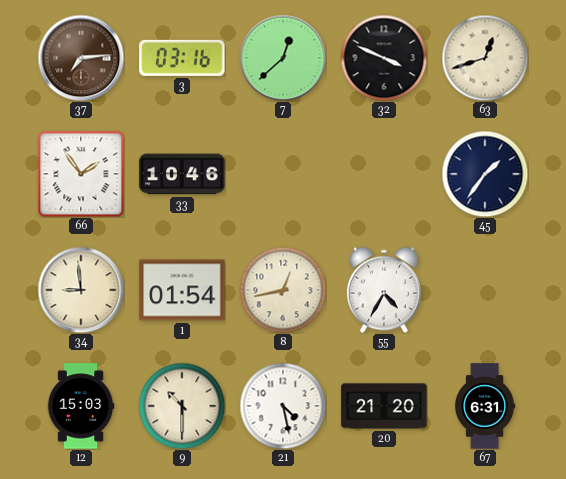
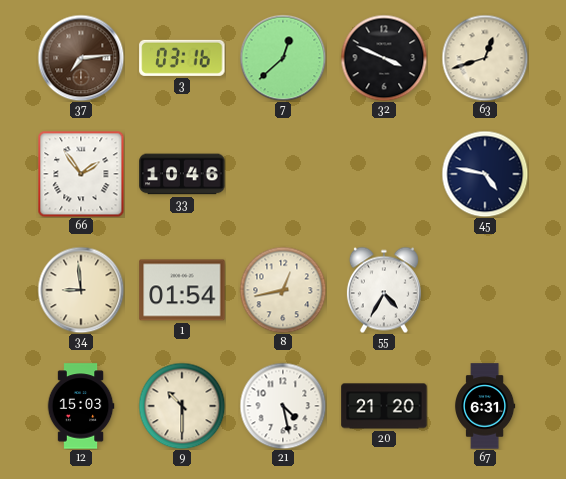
45: 1:36 -> 4:47 (485, 174)
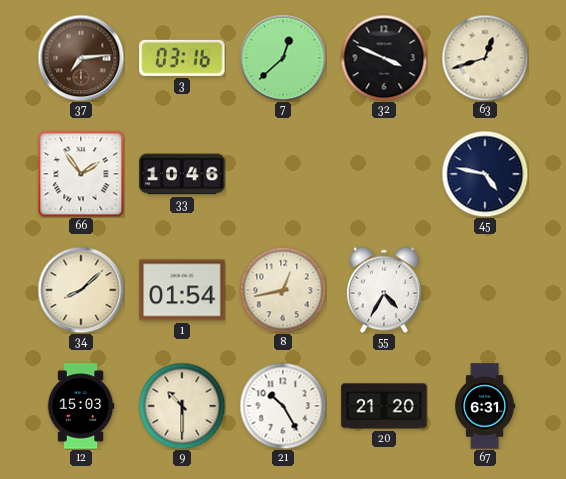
34: 8:59 -> 8:08 (81, 290)
21: 4:28 -> 10:25 (283, 406)
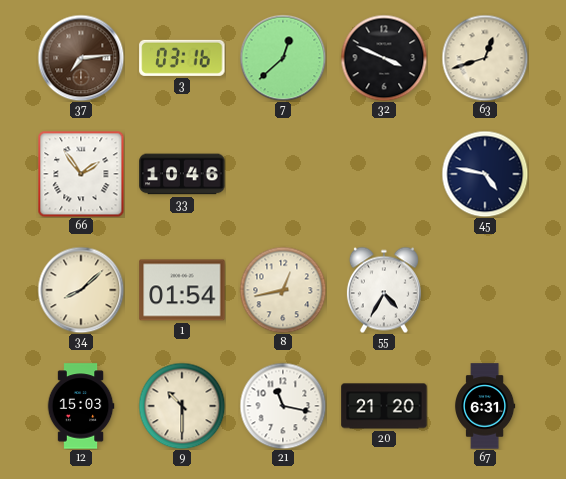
21: 10:25 -> 11:17 (283, 406)
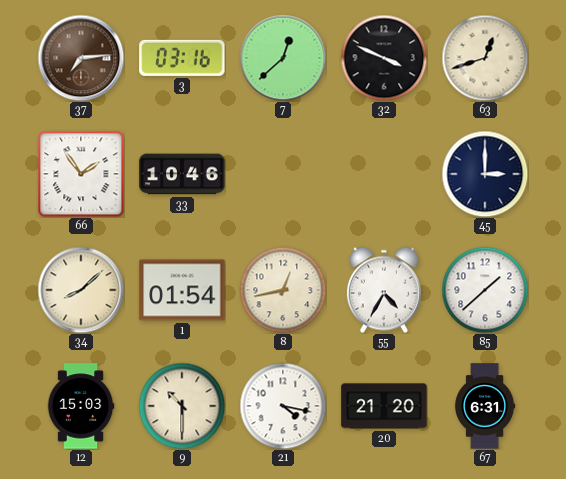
45: 4:47 -> 3:00 (485, 174)
85: none -> 1:38 (485, 290)
21: 11:17 -> 4:17 (283, 406)
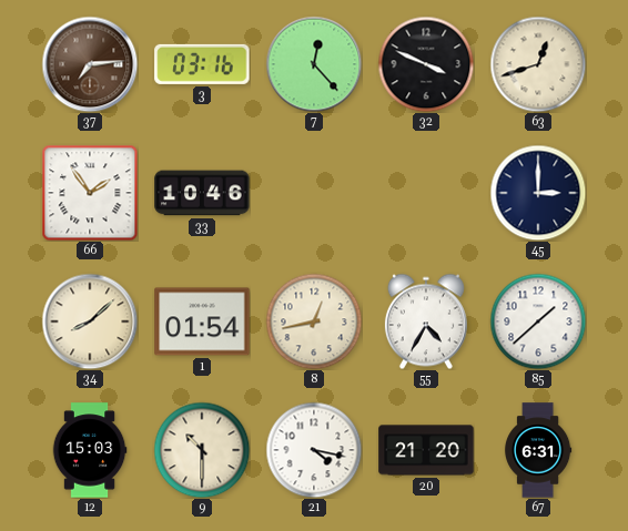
7: 12:38 -> 12:23 (314, 64)
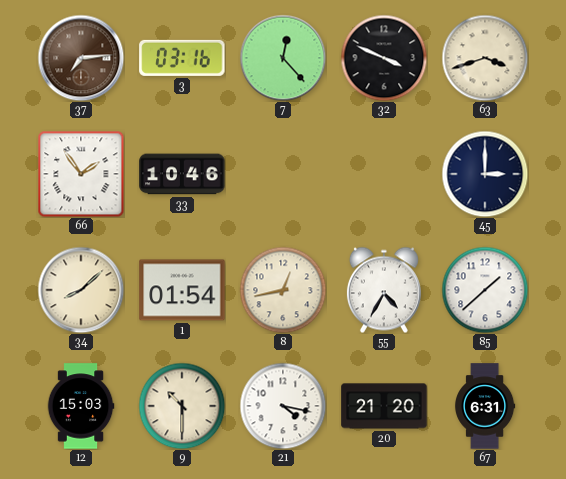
63: 12:42 -> 3:42 (485, 58)
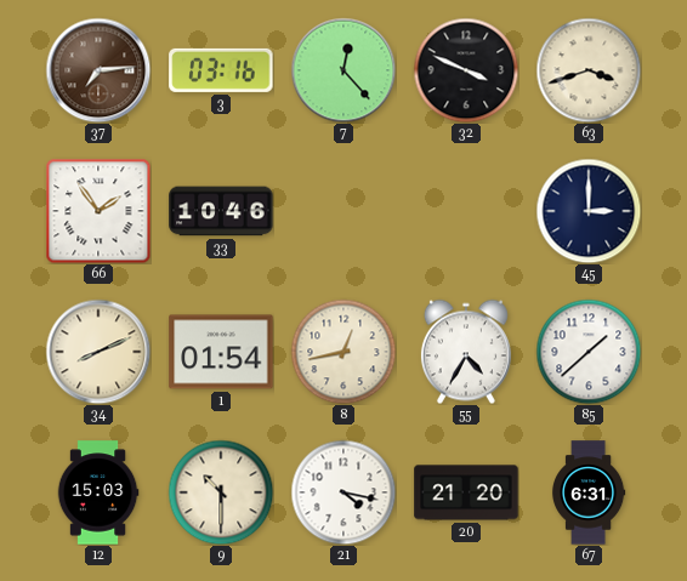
34: 8:08 -> 8:11 (98, 352)
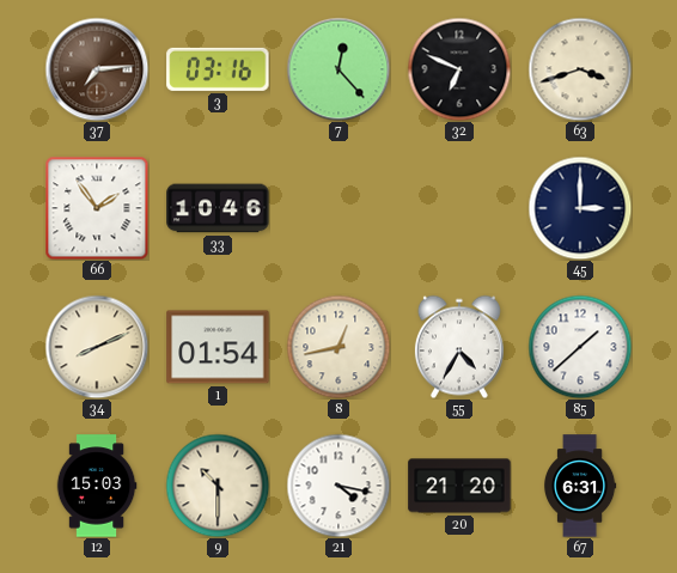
32: 3:49 -> 6:49 (459, 69)
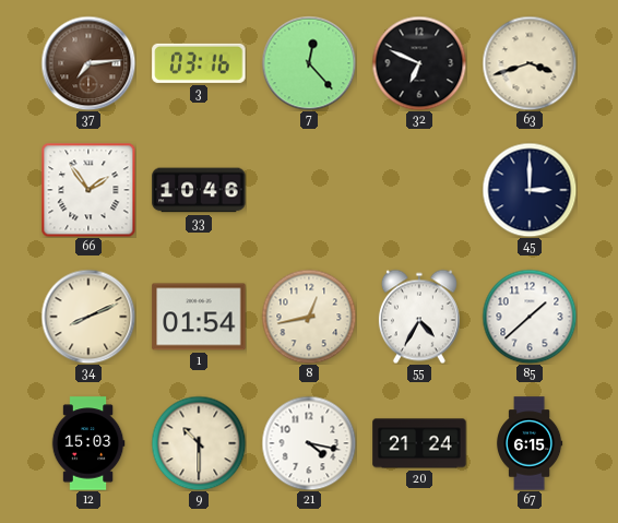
20: 21:20 -> 21:24 (419, 443)
67: 6:31 -> 6:15 (530, 443)
